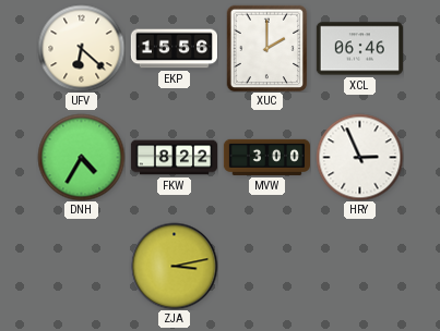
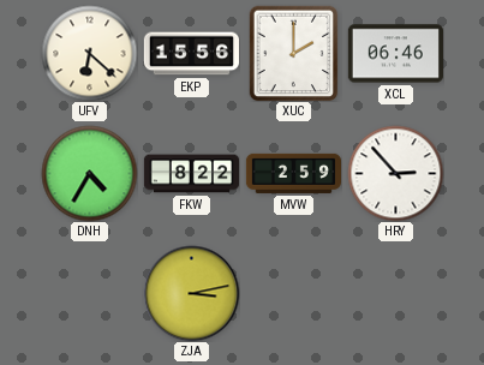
MVW: 3:00 -> 2:59 (293, 173)
HRY: 2:56 -> 2:53 (395, 173)
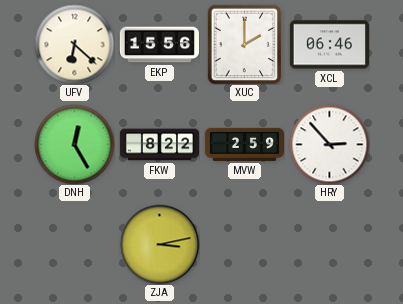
DNH: 4:35 -> 12:25 (74, 144)
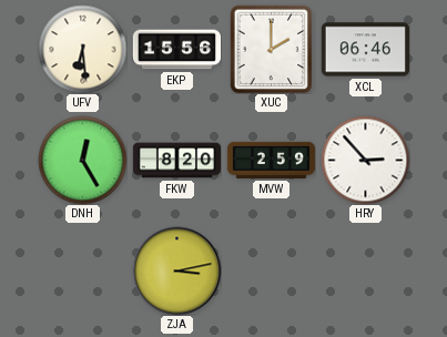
UFV: 6:22 -> 6:29 (82, 49)
FKW: 8:22 -> 8:20 (176, 161)
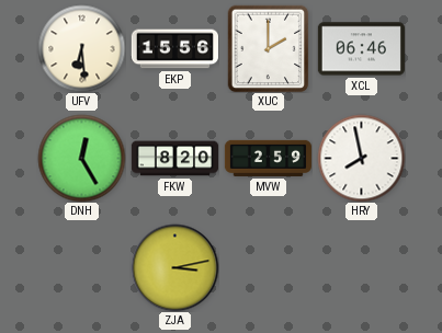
HRY: 2:53 -> 7:58 (361, 158)
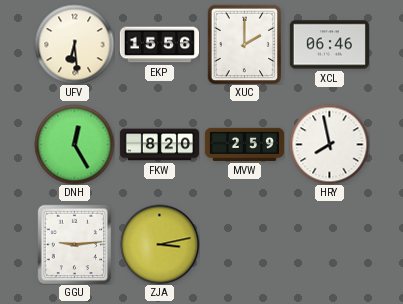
GGU: none -> 9:14 (75, 244)
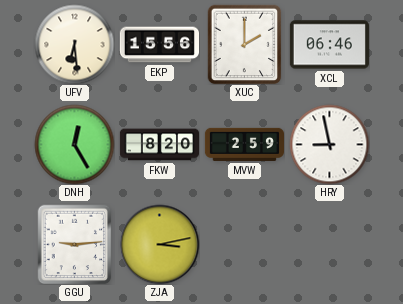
HRY: 7:58 -> 8:58 (329, 144)
